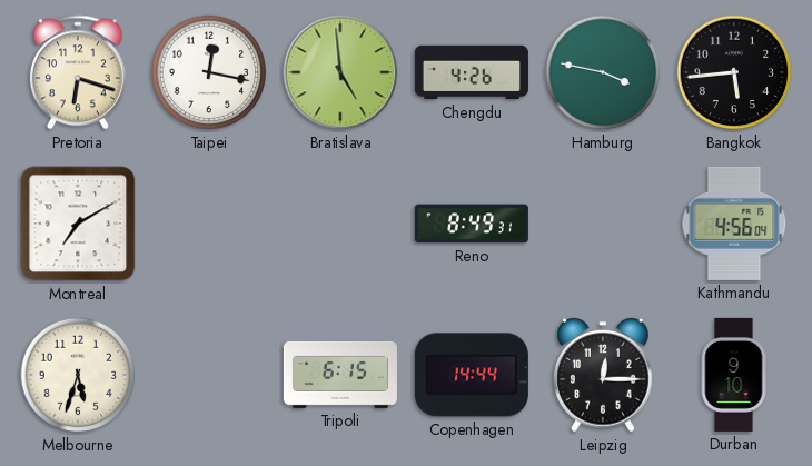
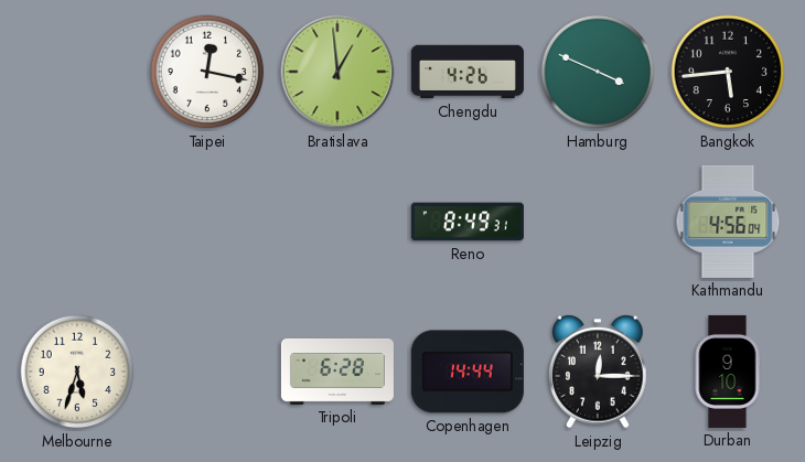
Pretoria: 6:18 -> none (78, 72)
Bratislava: 4:59 -> 12:59 (337, 72)
Hamburg: 3:47 -> 3:49 (598, 72)
Montreal: 7:10 -> none (78, 224)
Tripoli: 6:15 -> 6:28 (337, 372)
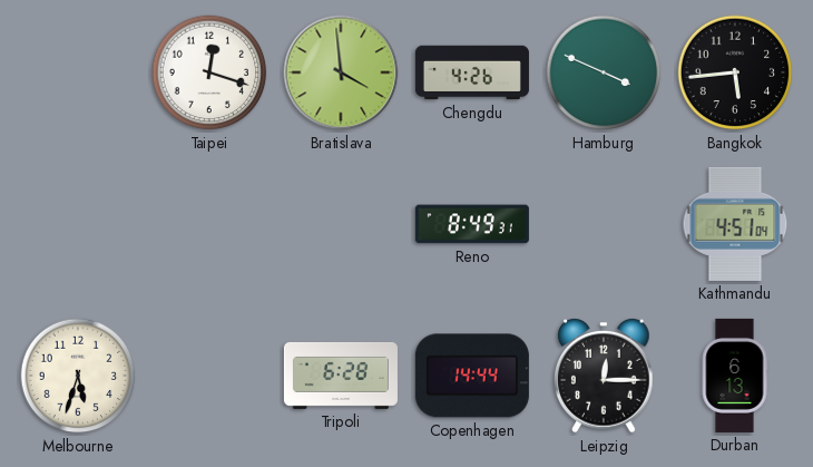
Taipei: 12:17 -> 12:18 (209, 72)
Bratislava: 12:59 -> 3:59 (341, 72)
Kathmandu: 4:56 -> 4:51 (735, 224)
Durban: 9:10 -> 6:13 (735, 376)
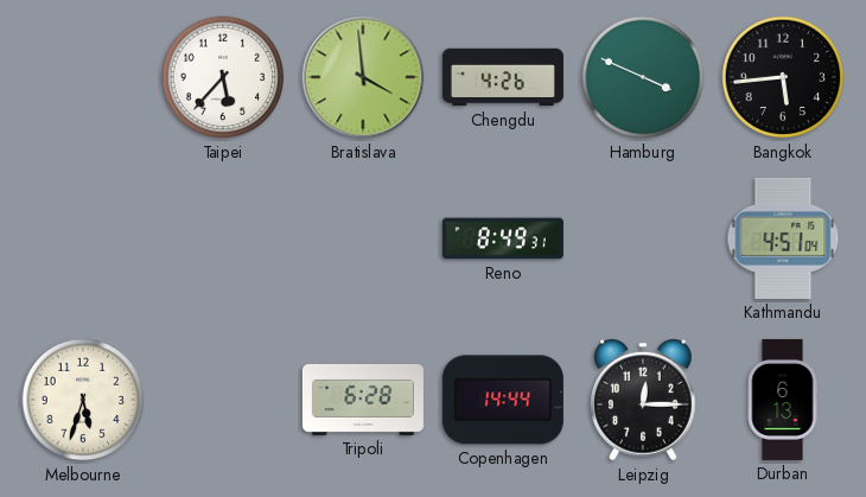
Taipei: 12:18 -> 5:37 (223, 77)
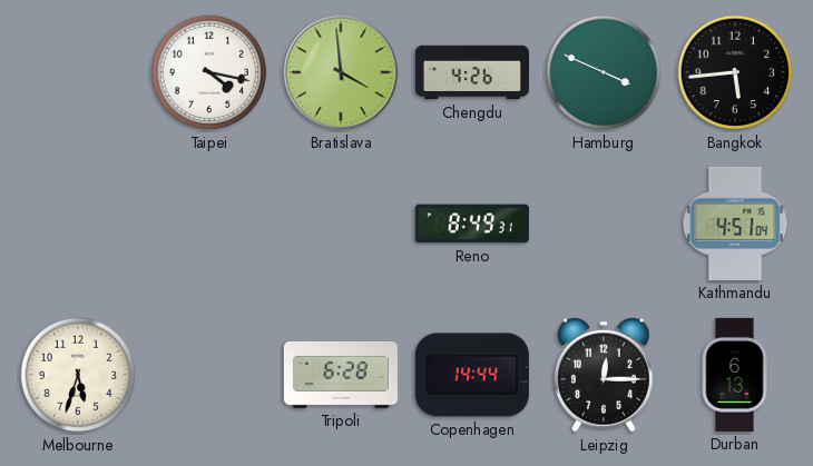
Taipei: 5:37 -> 4:17 (209, 72)
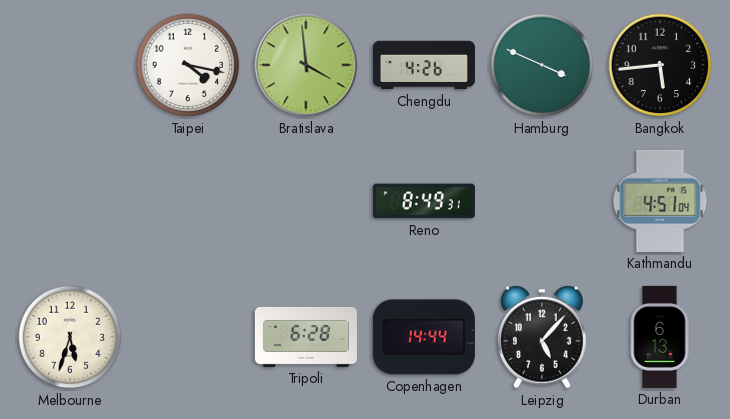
Leipzig: 12:15 -> 5:07 (543, 337)
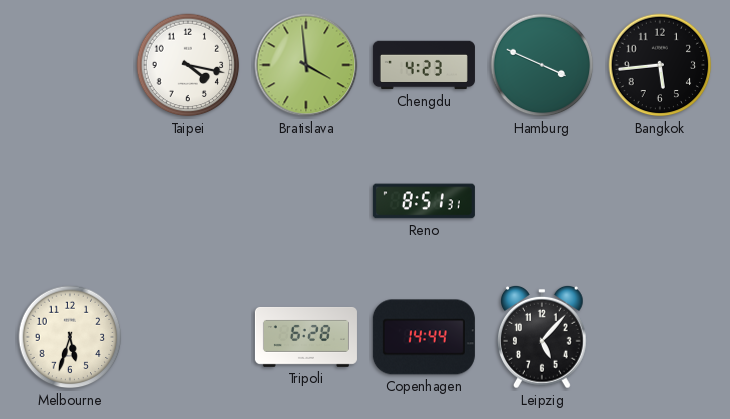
Chengdu: 4:26 -> 4:23 (424, 65)
Reno: 8:49 -> 8:51 (424, 201)
Kathmandu: 4:51 -> none (660, 201)
Durban: 6:13 -> none (660, 337)
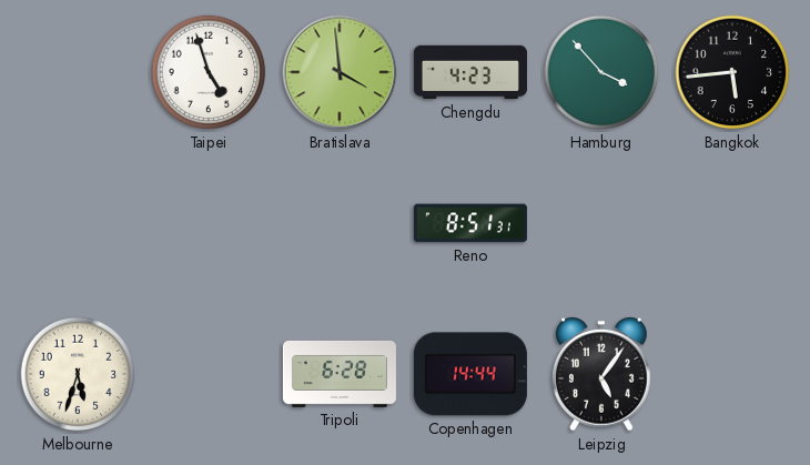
Taipei: 4:17 -> 4:57 (209, 72)
Hamburg: 3:49 -> 3:53 (601, 72)
Leipzig: 5:07 -> 5:06 (603, 374)
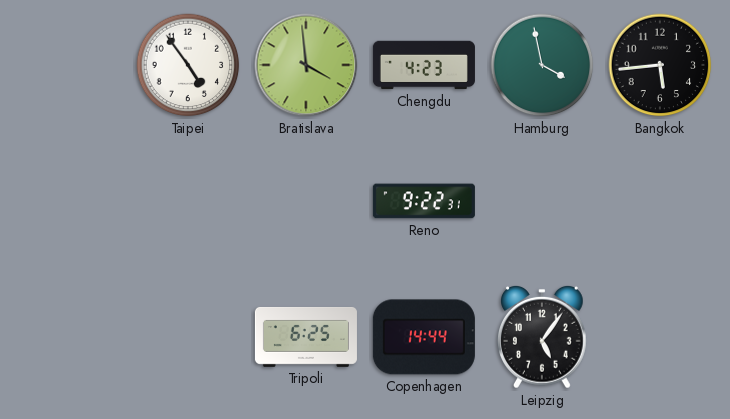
Taipei: 4:57 -> 4:54 (188, 65)
Hamburg: 3:53 -> 3:58 (542, 65)
Reno: 8:51 -> 9:22 (424, 201)
Melbourne: 5:33 -> none (78, 374)
Tripoli: 6:28 -> 6:25 (306, 337)
